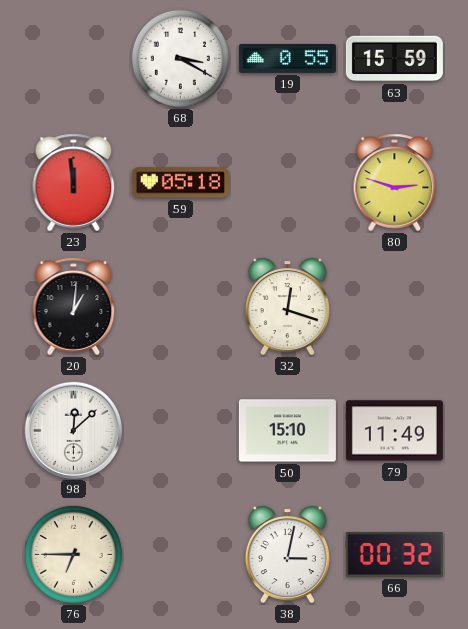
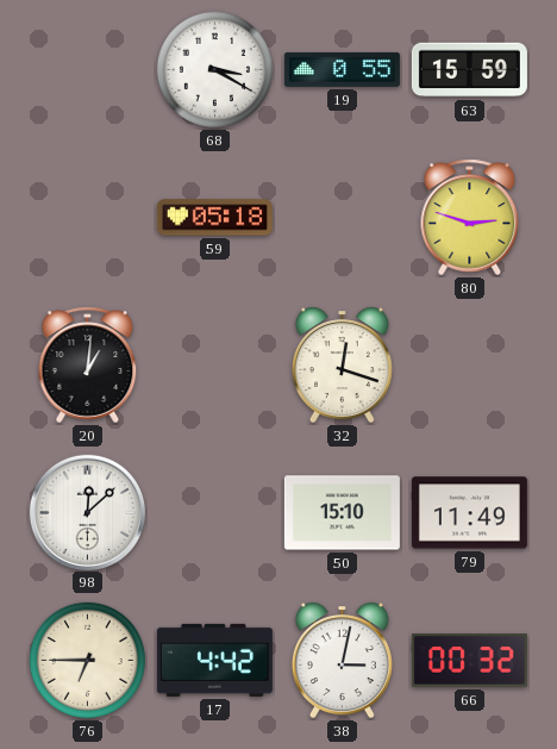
23: 11:59 -> none (74, 183)
17: none -> 4:42 (214, 660)
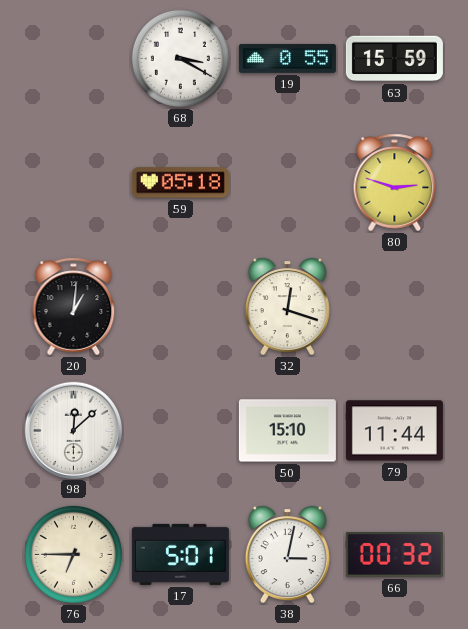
79: 11:49 -> 11:44 (394, 431)
17: 4:42 -> 5:01 (180, 554)
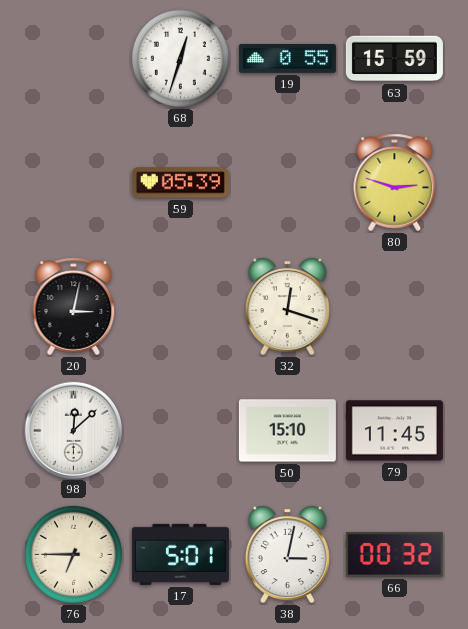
68: 3:20 -> 12:33 (180, 58)
59: 05:18 -> 05:39 (180, 183)
20: 1:01 -> 3:02 (74, 307)
79: 11:44 -> 11:45 (394, 431)
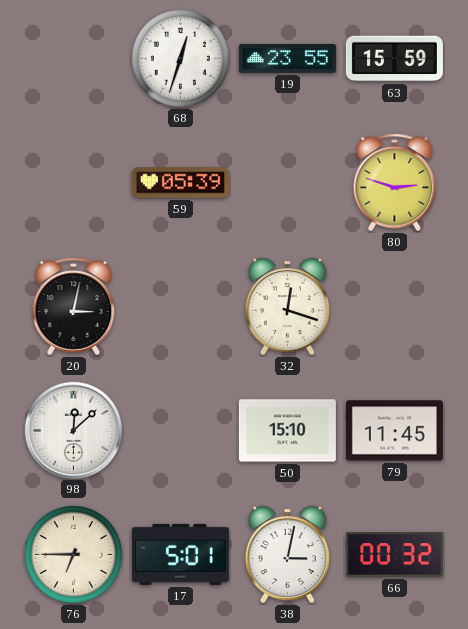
19: 0:55 -> 23:55 (287, 58)
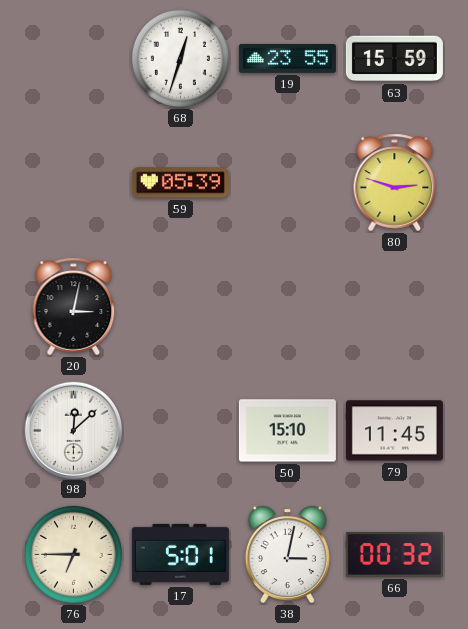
32: 12:18 -> none (287, 307)
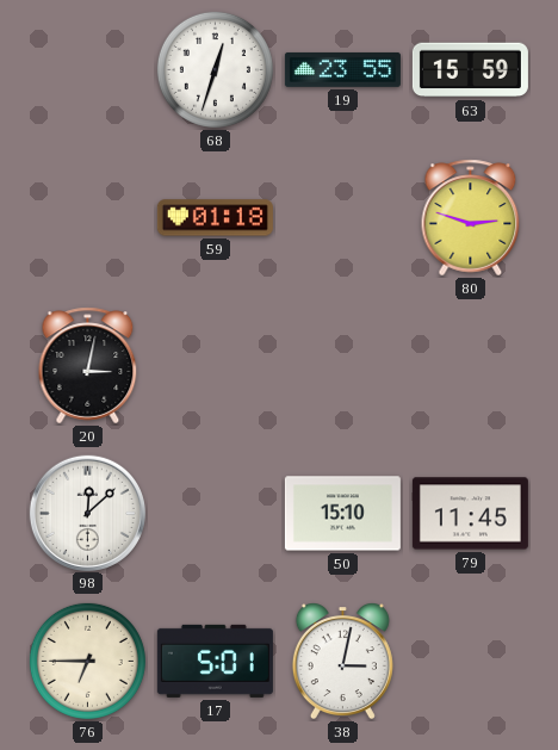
59: 05:39 -> 01:18 (215, 218)
66: 00:32 -> none (394, 555)
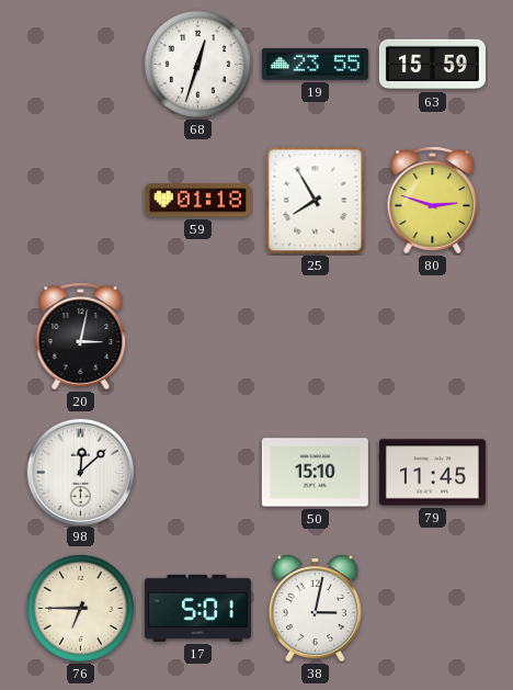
25: none -> 7:55 (316, 201)
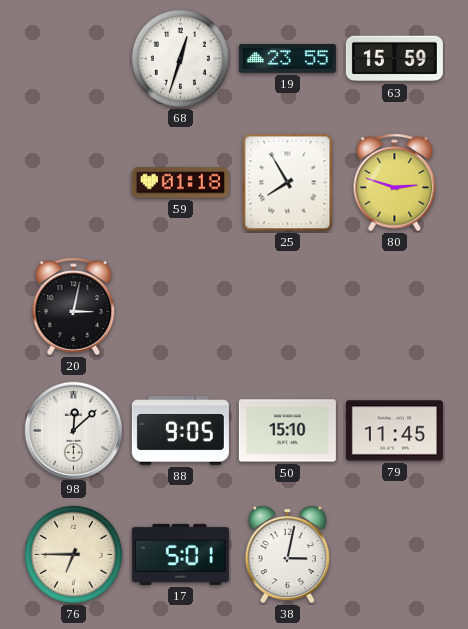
88: none -> 9:05 (180, 431)
